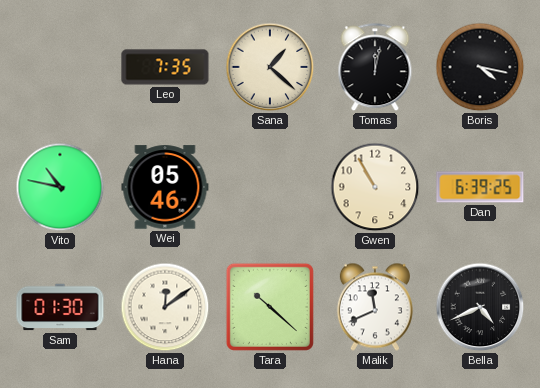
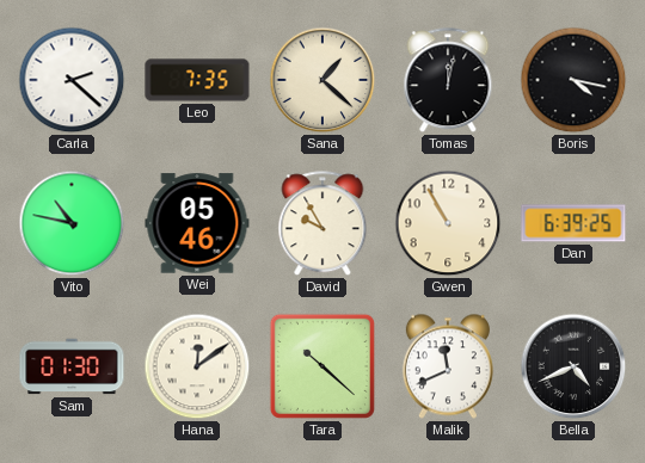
Carla: none -> 2:22 (72, 80)
David: none -> 9:55 (322, 224)
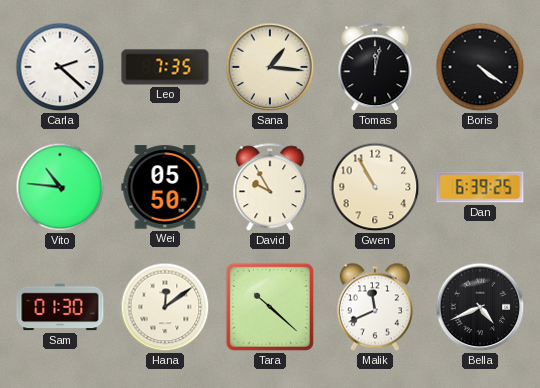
Sana: 1:22 -> 1:16 (270, 67)
Boris: 4:17 -> 4:21 (480, 67)
Vito: 10:47 -> 10:46 (60, 187)
Wei: 05:46 -> 05:50 (165, 187)
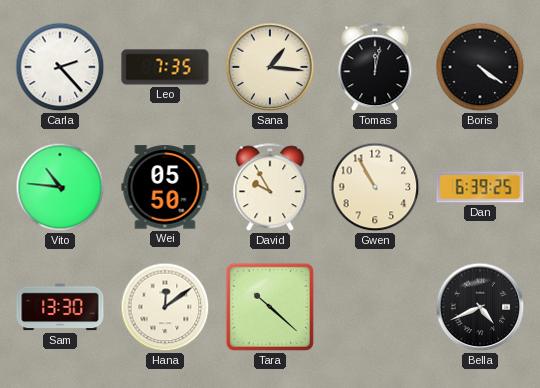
Carla: 2:22 -> 2:23 (60, 67)
Sam: 01:30 -> 13:30 (60, 307)
Malik: 11:41 -> none (375, 307)
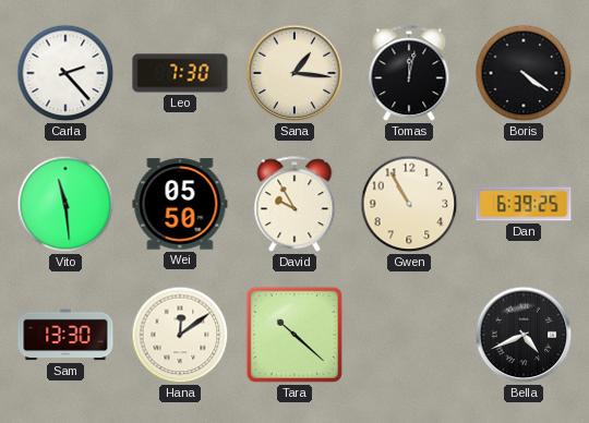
Leo: 7:35 -> 7:30 (180, 73)
Vito: 10:46 -> 11:29 (65, 204)
